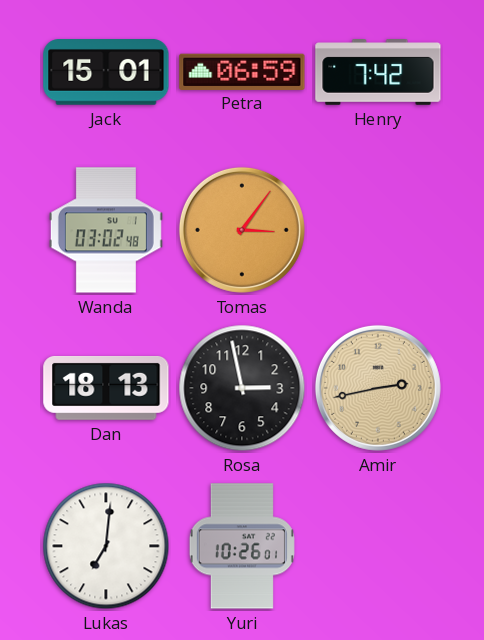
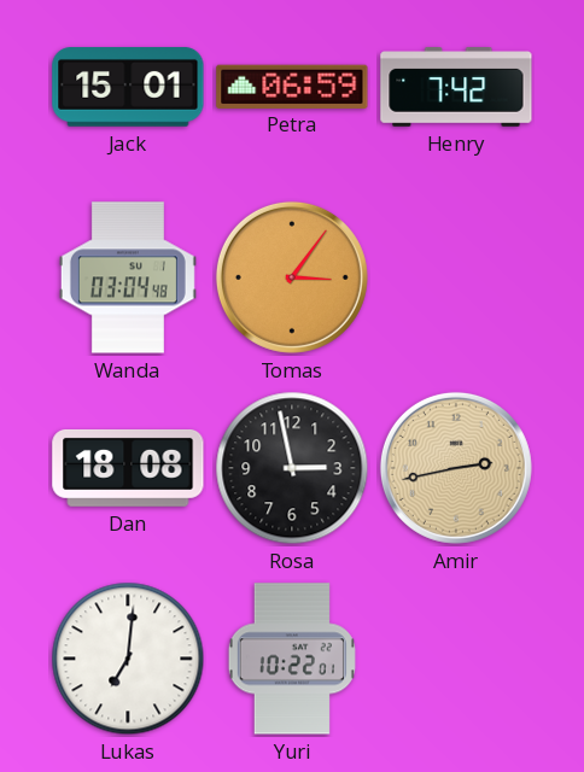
Wanda: 03:02 -> 03:04 (128, 277)
Dan: 18:13 -> 18:08 (128, 468)
Yuri: 10:26 -> 10:22 (292, 659)
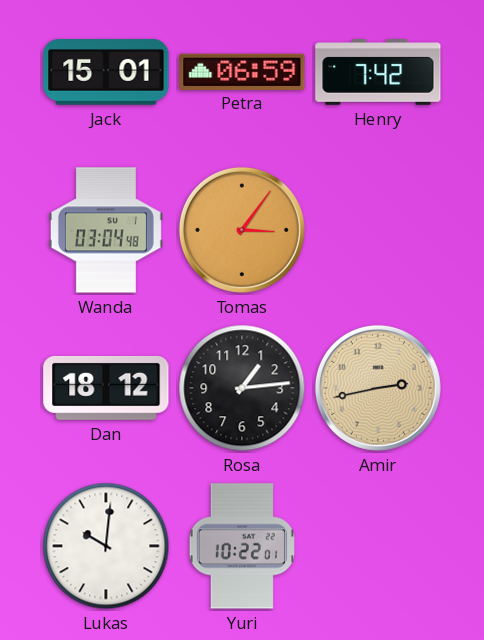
Dan: 18:08 -> 18:12 (106, 388)
Rosa: 2:58 -> 1:14 (242, 388)
Lukas: 7:01 -> 10:01 (106, 546)
